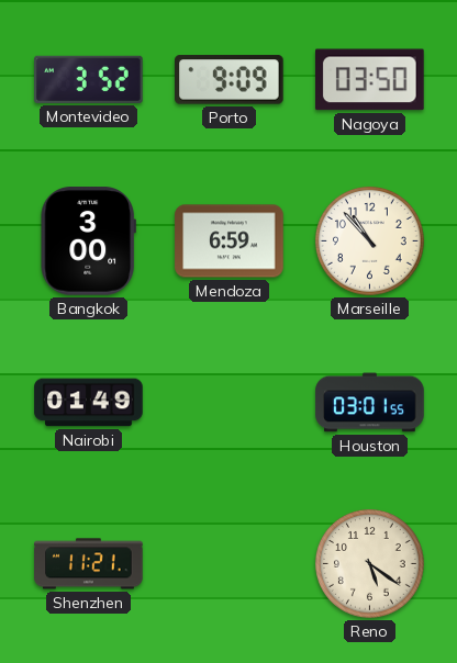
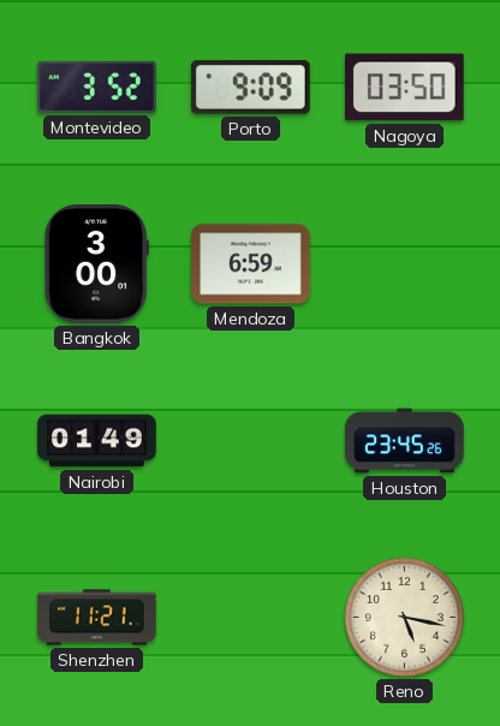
Marseille: 10:53 -> none (370, 241)
Houston: 03:01 -> 23:45 (405, 441)
Reno: 5:21 -> 5:17 (405, 618)
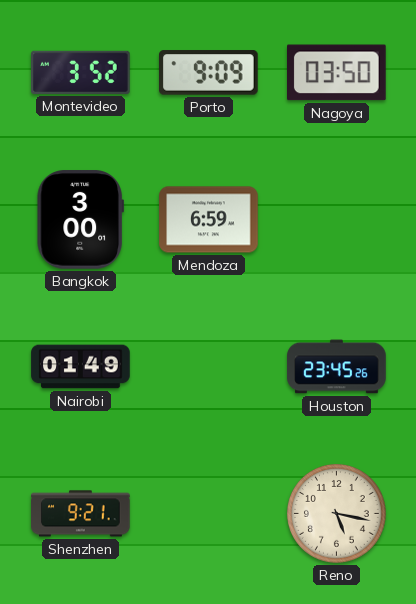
Shenzhen: 11:21 -> 9:21 (81, 514)
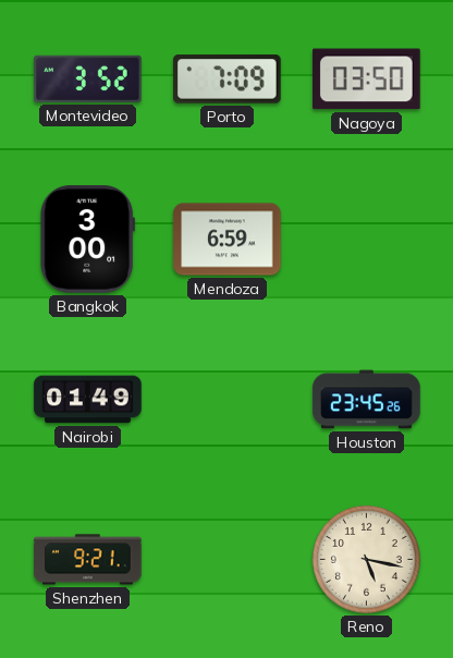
Porto: 9:09 -> 7:09 (228, 80)
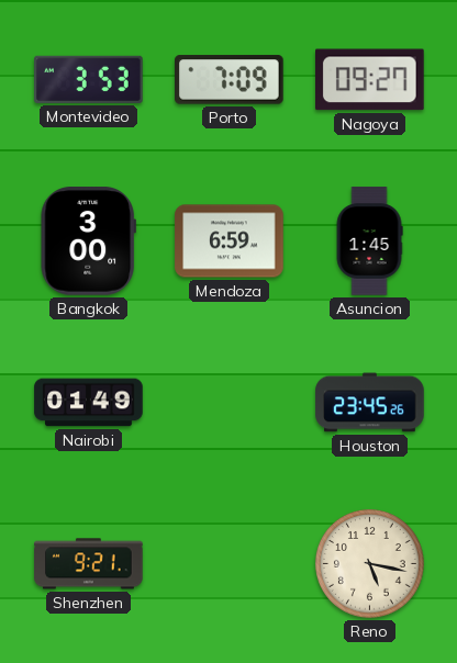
Montevideo: 3:52 -> 3:53 (89, 79)
Nagoya: 03:50 -> 09:27 (370, 80)
Asuncion: none -> 1:45 (369, 241)
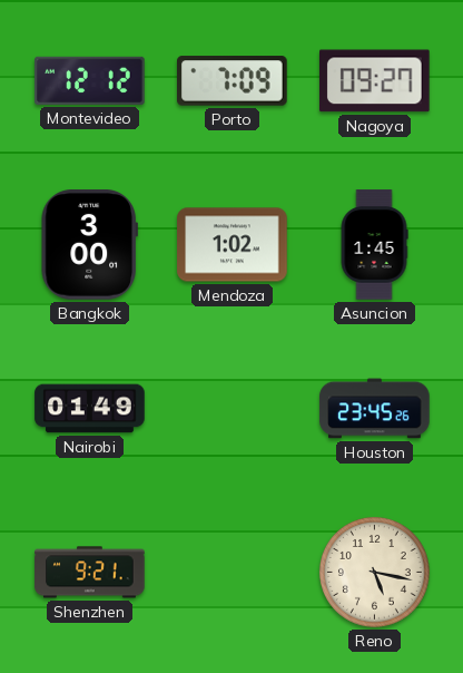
Montevideo: 3:53 -> 12:12 (90, 80)
Mendoza: 6:59 -> 1:02 (233, 245)
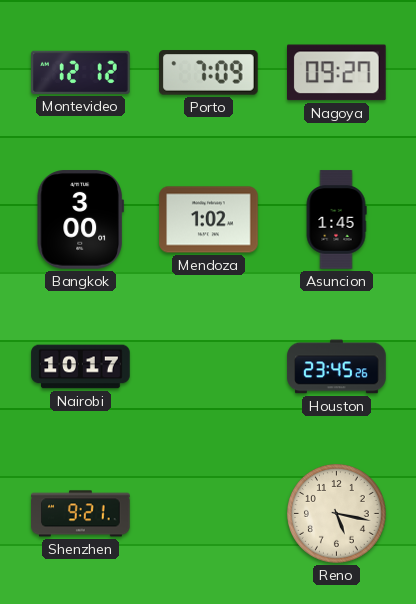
Nairobi: 01:49 -> 10:17 (81, 367)
